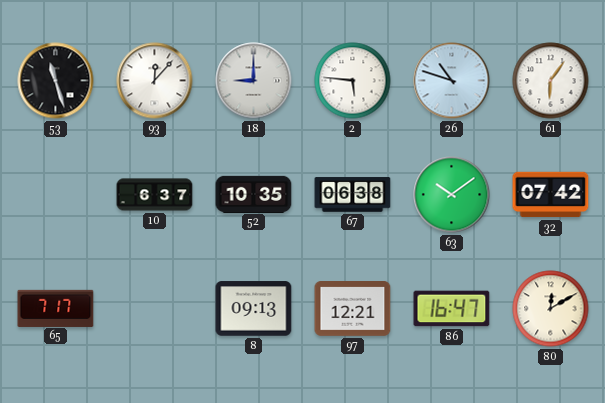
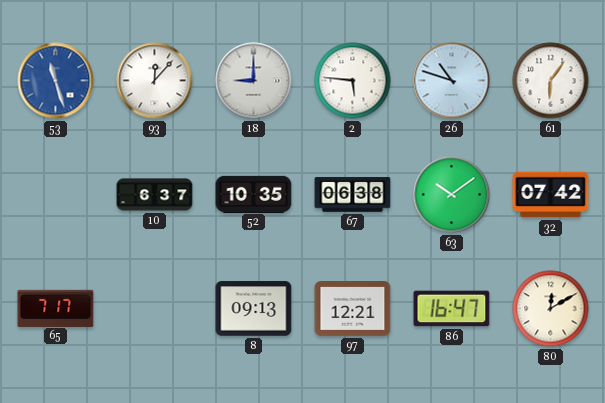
53 dial: black -> blue (56, 81)
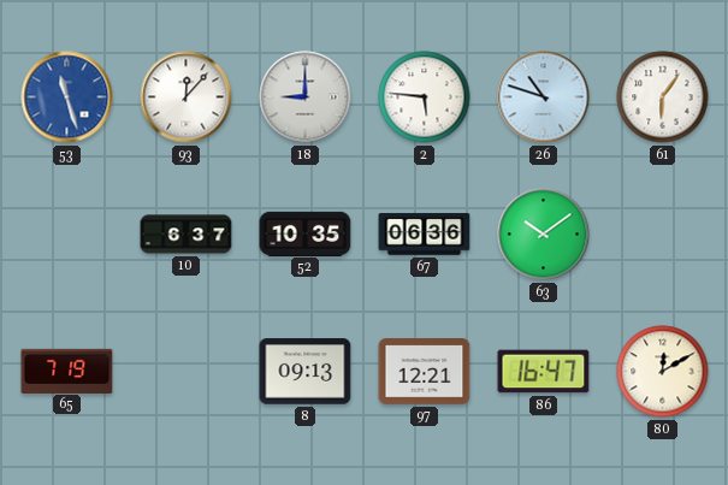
67: 06:38 -> 06:36 (425, 235)
32: 07:42 -> none (551, 195)
65: 7:17 -> 7:19 (67, 371)
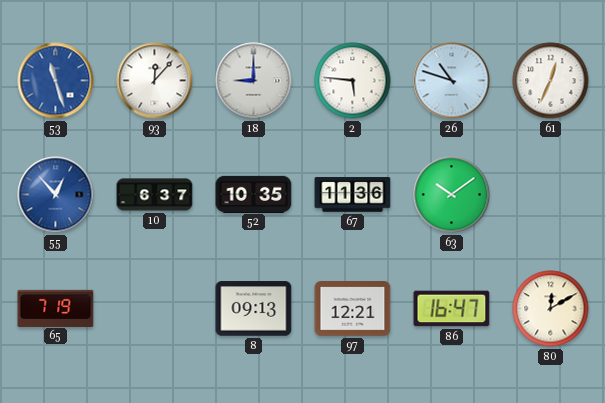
61: 6:06 -> 12:34 (551, 81)
55: none -> 12:53 (56, 195)
67: 06:36 -> 11:36 (353, 195)
